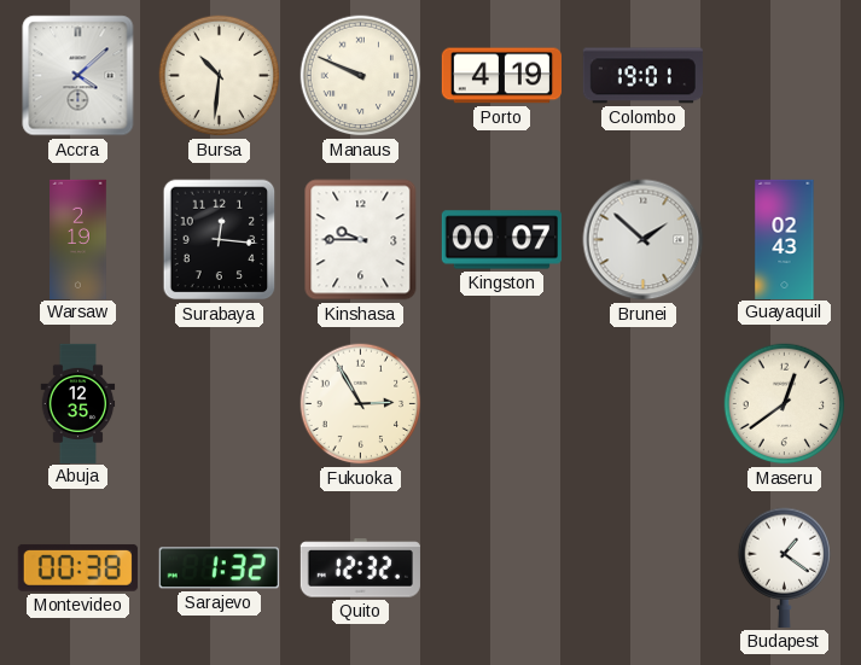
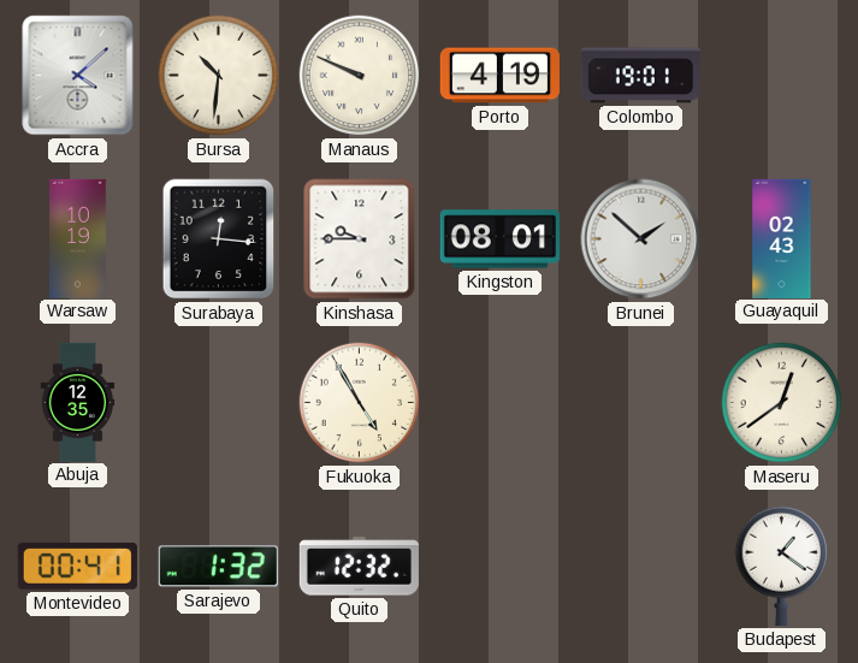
Warsaw: 2:19 -> 10:19 (78, 238)
Kingston: 00:07 -> 08:01 (499, 239)
Fukuoka: 2:55 -> 4:55 (360, 403)
Montevideo: 00:38 -> 00:41 (77, 566)
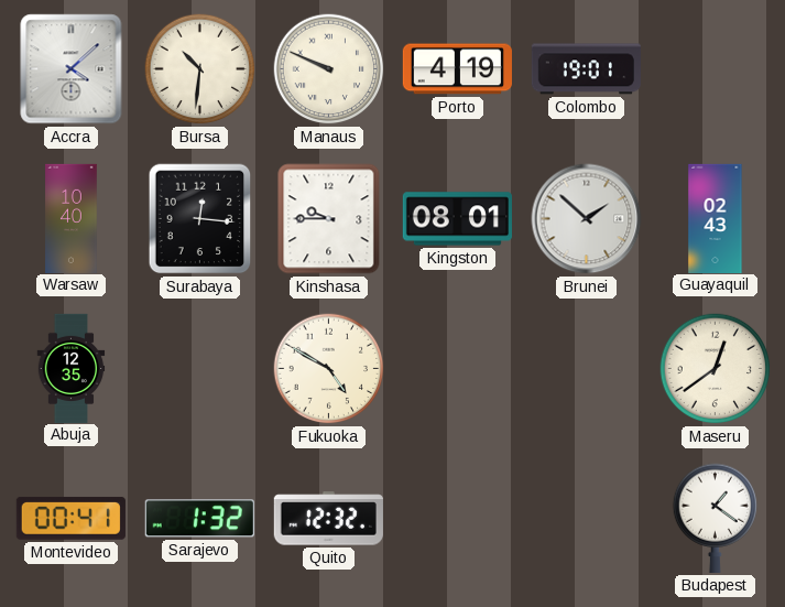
Warsaw: 10:19 -> 10:40 (72, 218)
Fukuoka: 4:55 -> 4:50 (329, 369)
